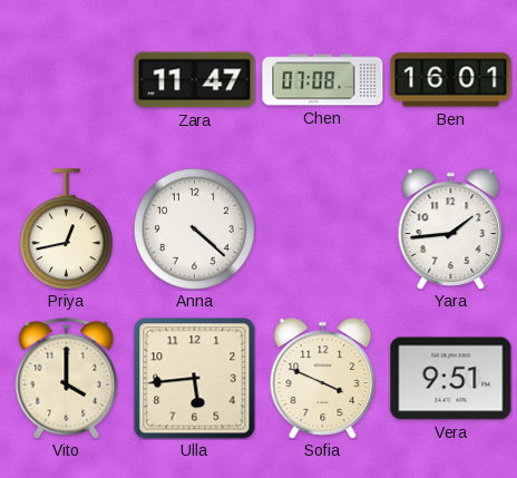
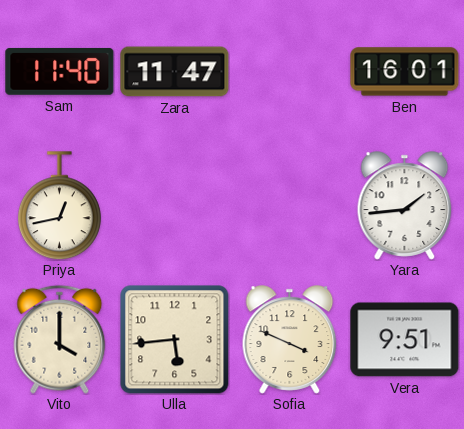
Sam: none -> 11:40 (60, 71)
Chen: 07:08 -> none (323, 80)
Anna: 4:22 -> none (195, 230)
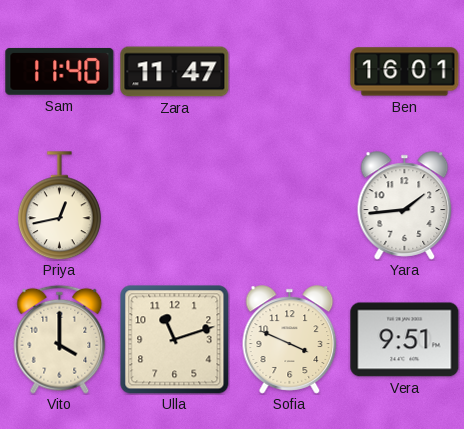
Ulla: 5:44 -> 11:12 (175, 340)
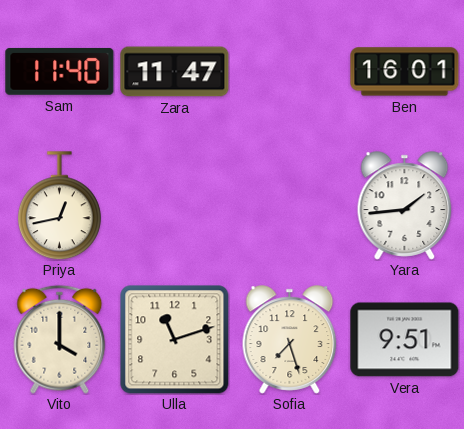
Sofia: 3:49 -> 7:27 (290, 340)
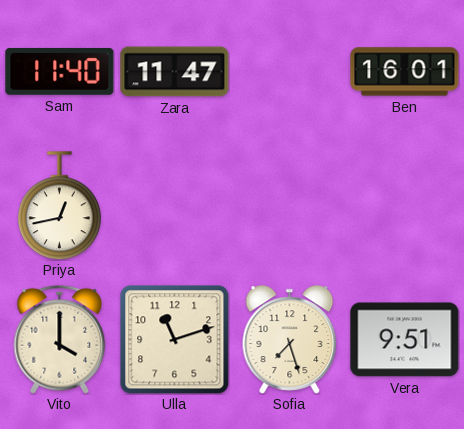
Yara: 1:44 -> none (405, 206)
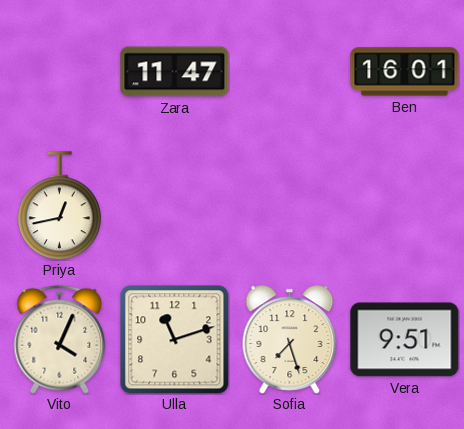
Sam: 11:40 -> none (60, 71)
Vito: 4:00 -> 4:04 (60, 339)
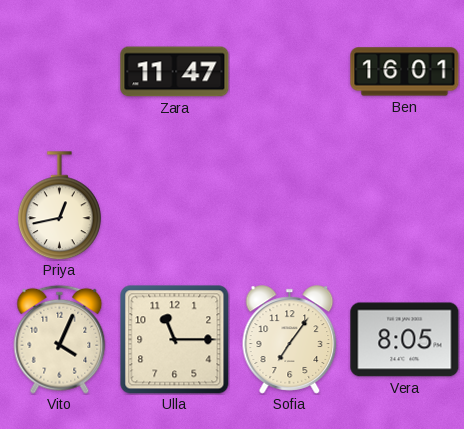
Ulla: 11:12 -> 11:15 (175, 340)
Sofia: 7:27 -> 7:06 (290, 340)
Vera: 9:51 -> 8:05 (405, 340)
